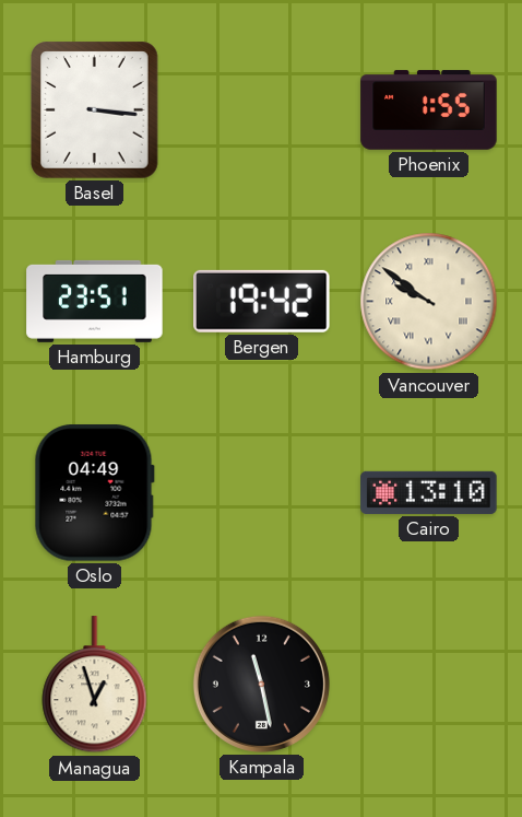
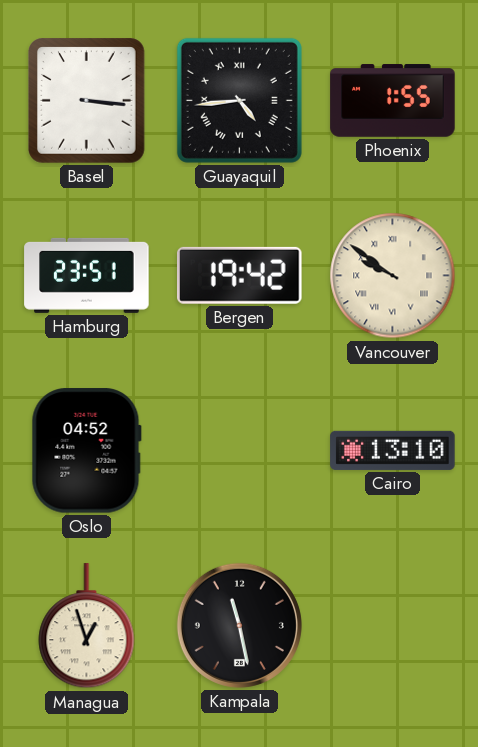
Guayaquil: none -> 4:44 (239, 100)
Oslo: 04:49 -> 04:52 (86, 451)
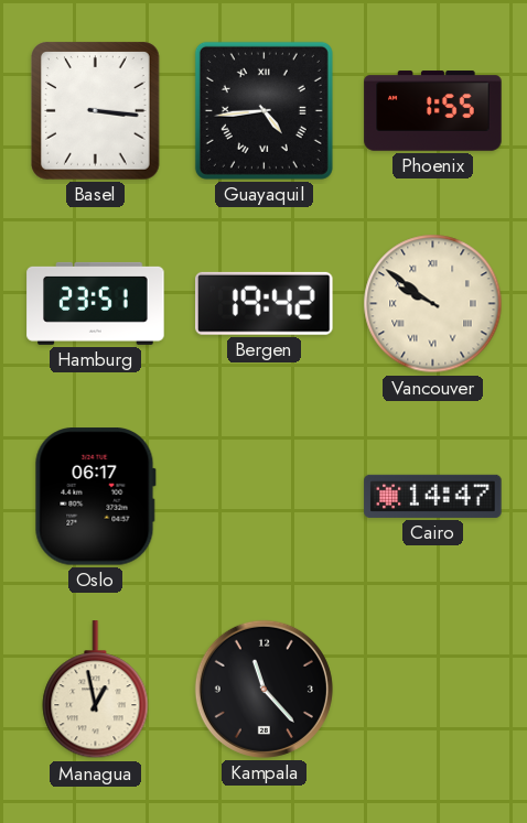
Oslo: 04:52 -> 06:17 (95, 497)
Cairo: 13:10 -> 14:47 (433, 496)
Managua: 12:57 -> 12:58 (96, 690)
Kampala: 11:28 -> 11:23 (263, 689)
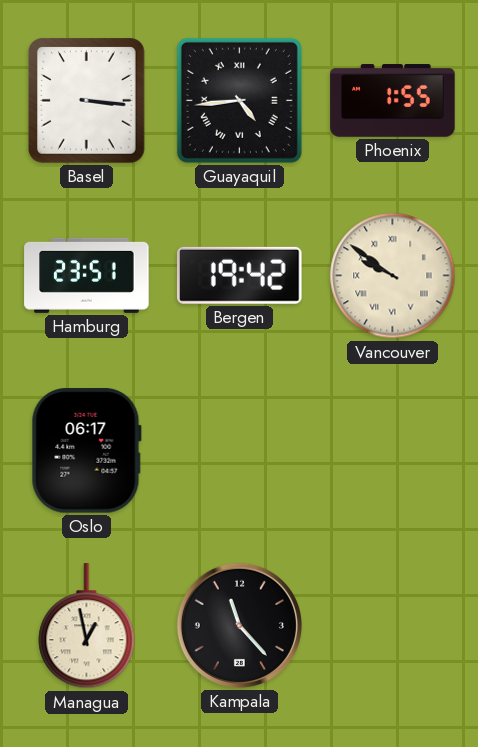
Cairo: 14:47 -> none (433, 496)
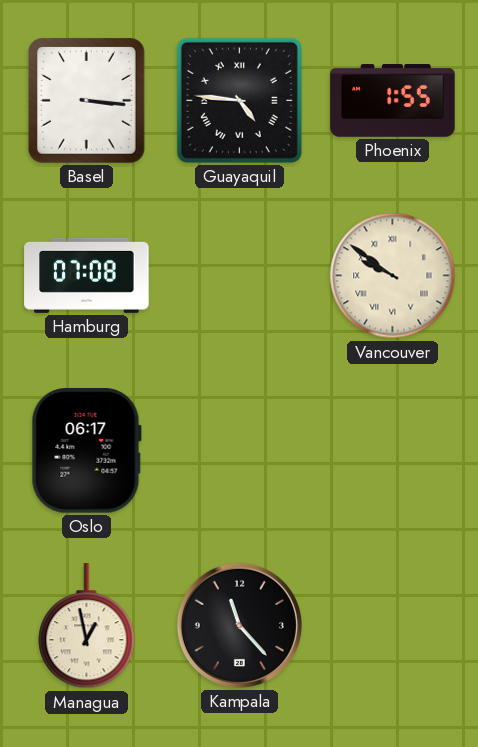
Guayaquil: 4:44 -> 4:46 (239, 100)
Hamburg: 23:51 -> 07:08 (87, 275)
Bergen: 19:42 -> none (240, 275)
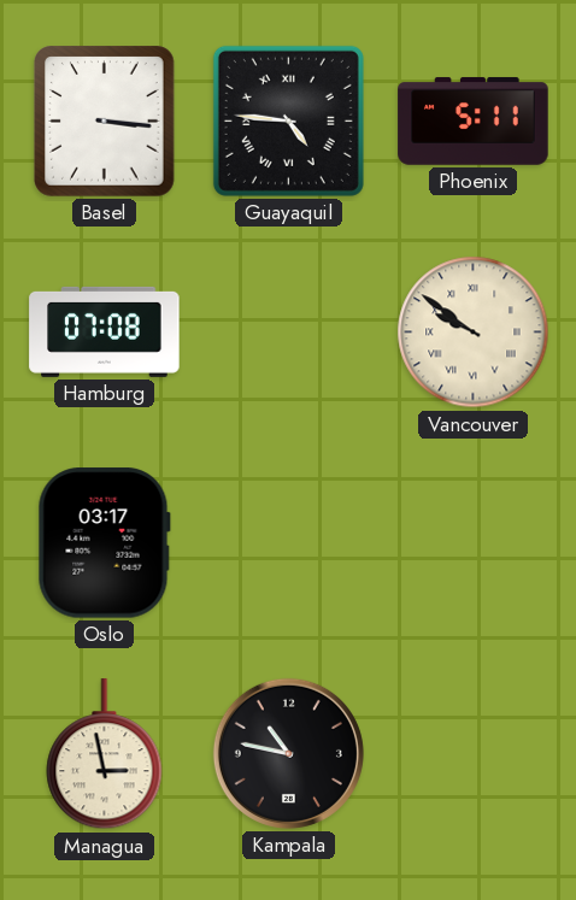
Phoenix: 1:55 -> 5:11 (474, 122)
Oslo: 06:17 -> 03:17 (104, 543)
Managua: 12:58 -> 2:58 (105, 754)
Kampala: 11:23 -> 10:47 (288, 753)
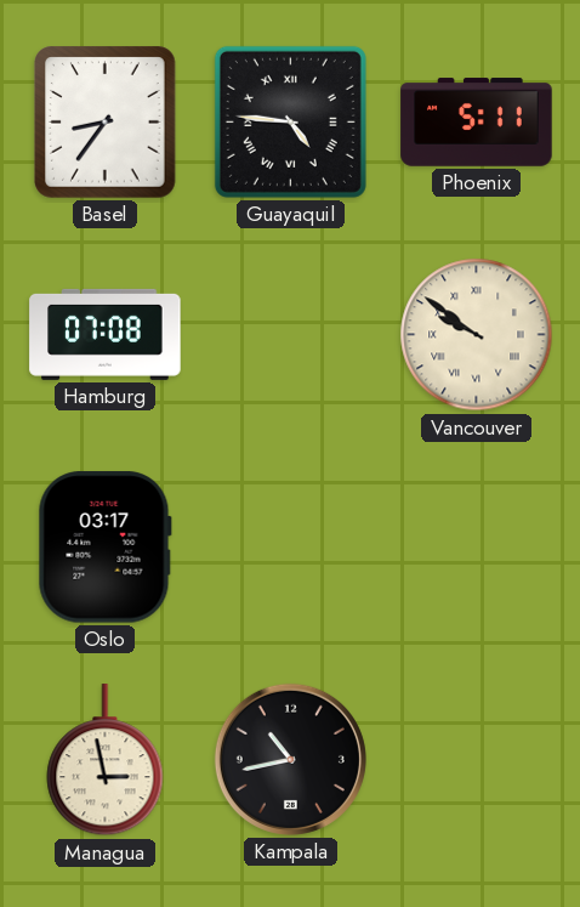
Basel: 3:16 -> 8:36 (106, 123)
Kampala: 10:47 -> 10:43 (290, 759)
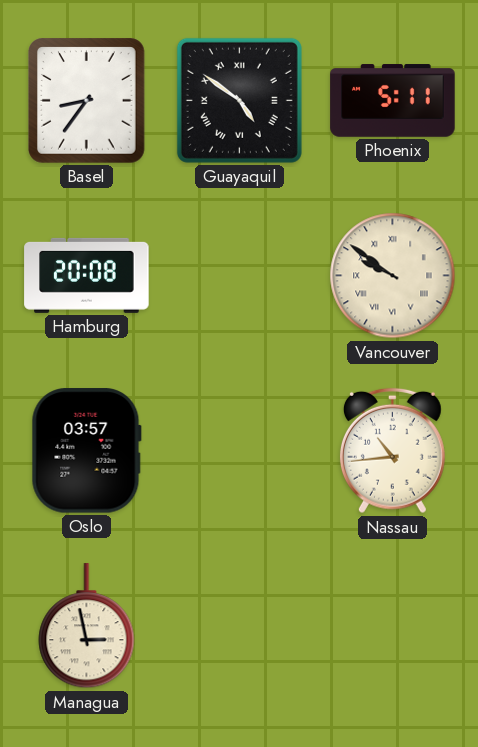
Guayaquil: 4:46 -> 4:51 (239, 100)
Hamburg: 07:08 -> 20:08 (87, 275)
Oslo: 03:17 -> 03:57 (86, 451)
Nassau: none -> 10:44 (392, 451)
Kampala: 10:43 -> none (290, 759)
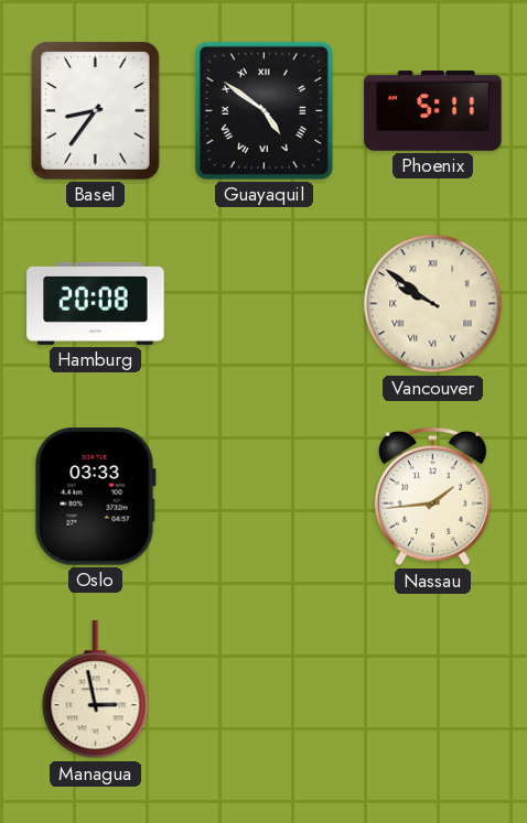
Oslo: 03:57 -> 03:33 (95, 497)
Nassau: 10:44 -> 1:44 (432, 497)
